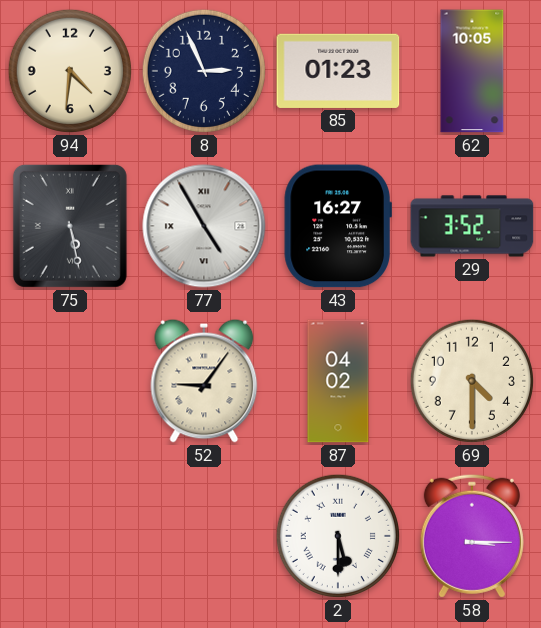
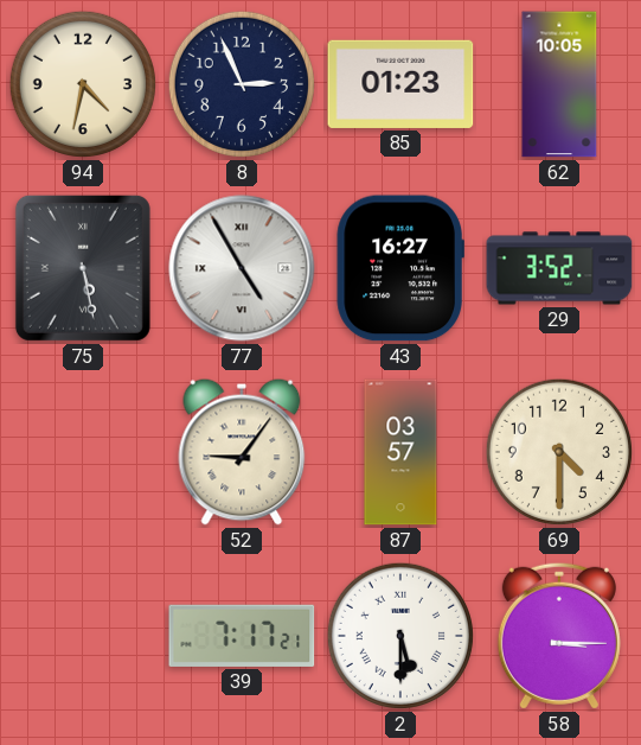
94: 4:31 -> 4:32 (83, 84)
87: 04:02 -> 03:57 (400, 452)
39: none -> 7:17 (242, 636)
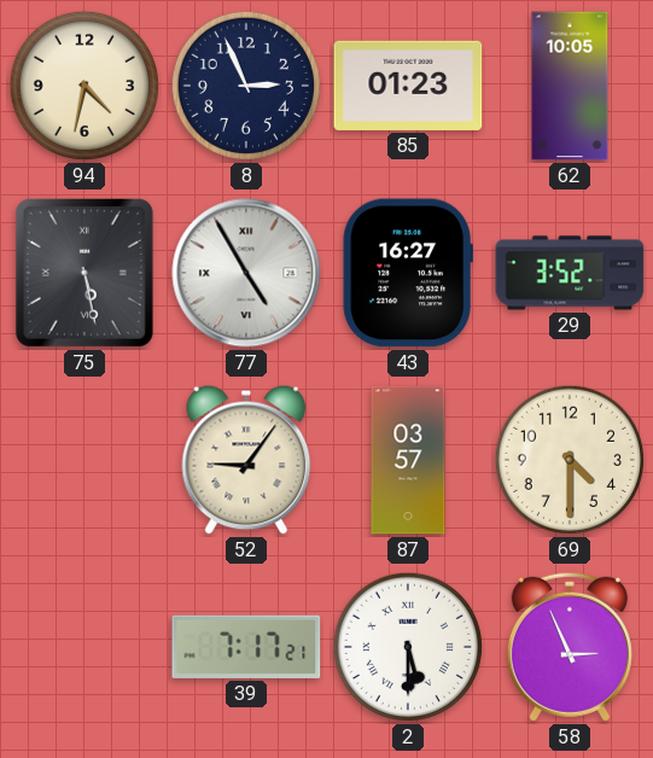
58: 3:15 -> 2:56 (570, 647)
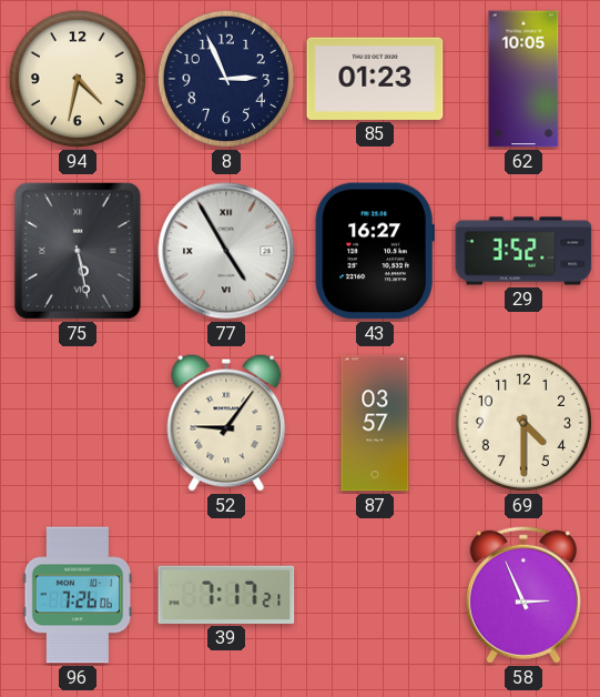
96: none -> 7:26 (78, 595)
2: 5:30 -> none (408, 647)
